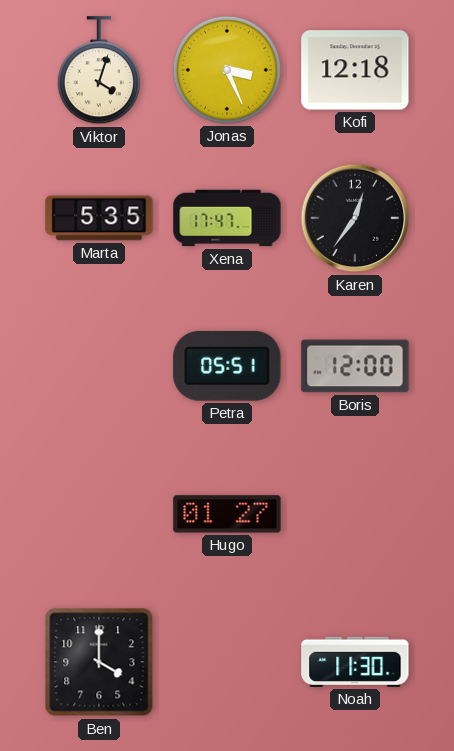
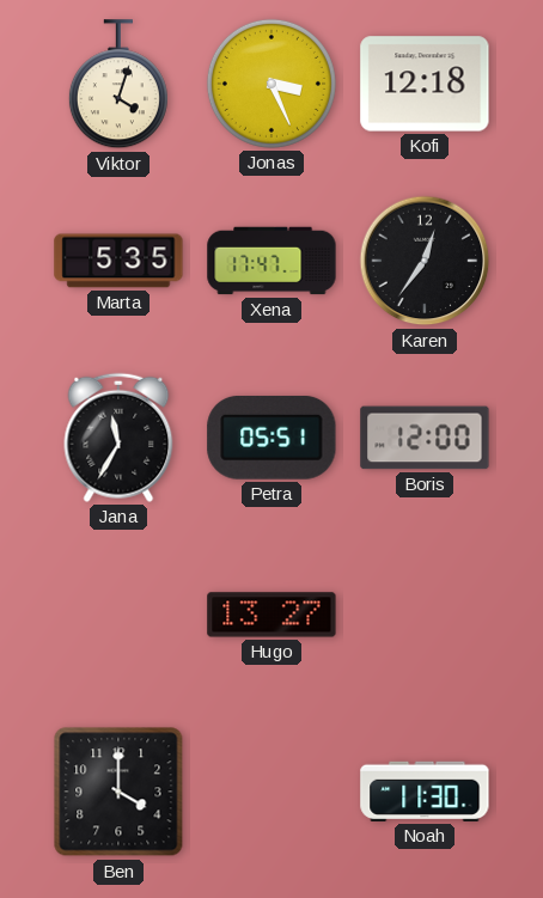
Jana: none -> 11:35 (118, 438)
Hugo: 01:27 -> 13:27 (271, 615)
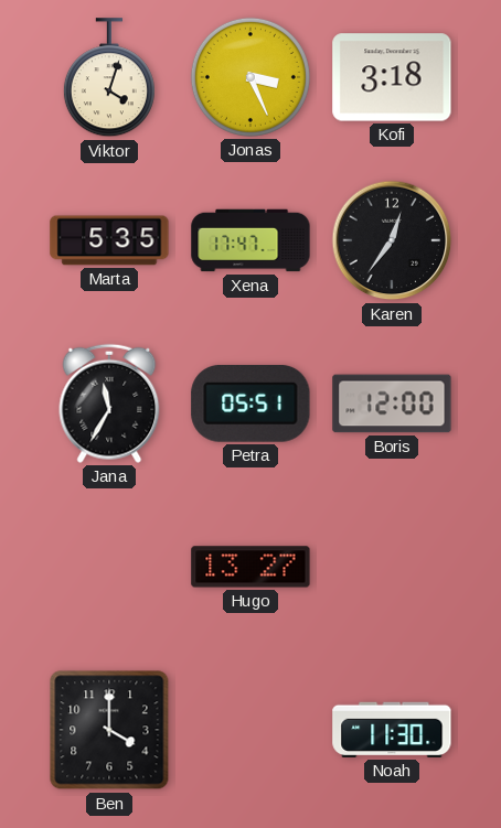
Kofi: 12:18 -> 3:18 (392, 77)
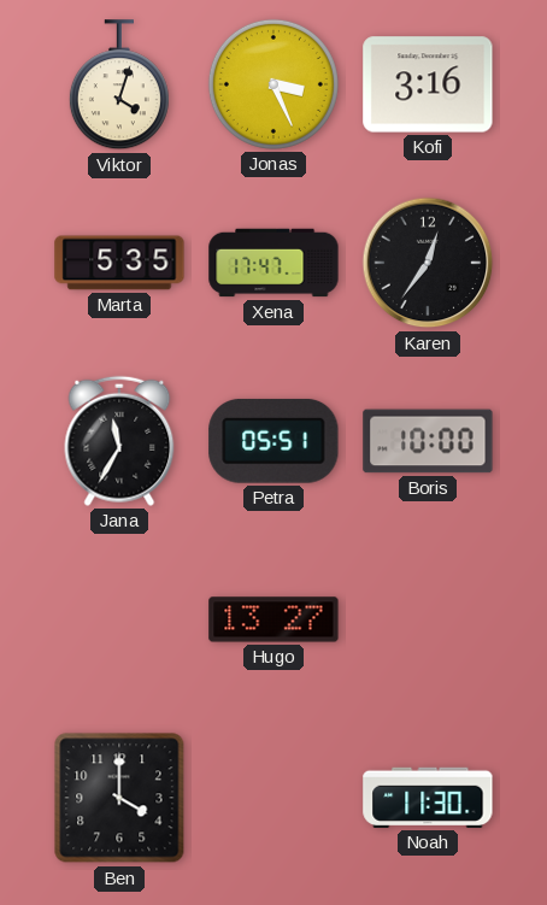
Kofi: 3:18 -> 3:16 (428, 84)
Boris: 12:00 -> 10:00 (428, 441)
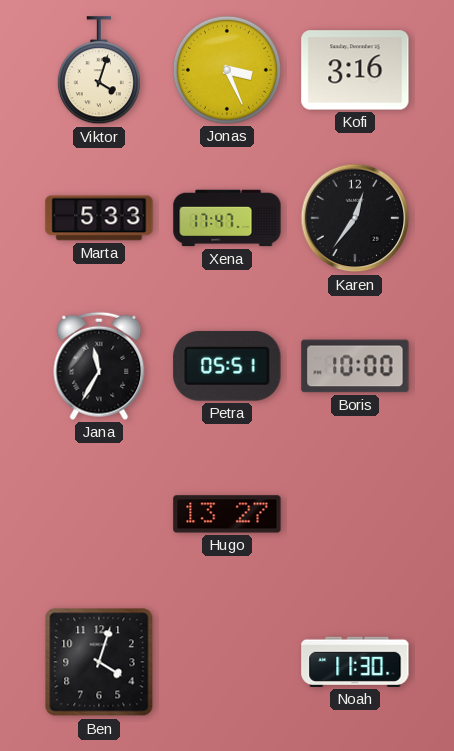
Marta: 5:35 -> 5:33 (99, 218)
Ben: 4:00 -> 4:03 (99, 662)
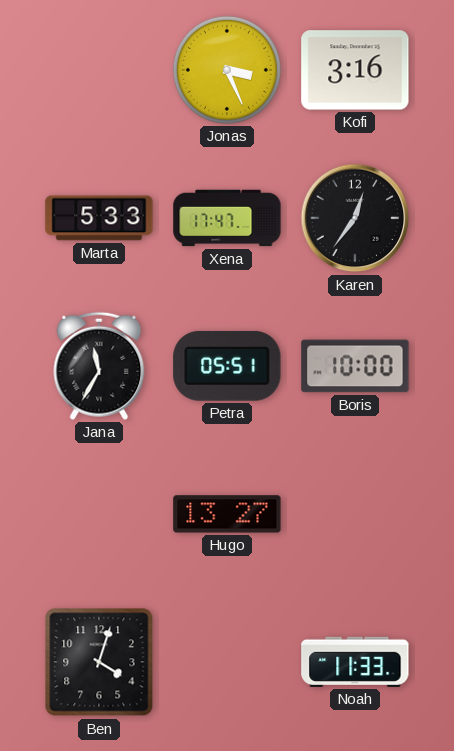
Viktor: 4:03 -> none (99, 71)
Noah: 11:30 -> 11:33 (355, 662)
